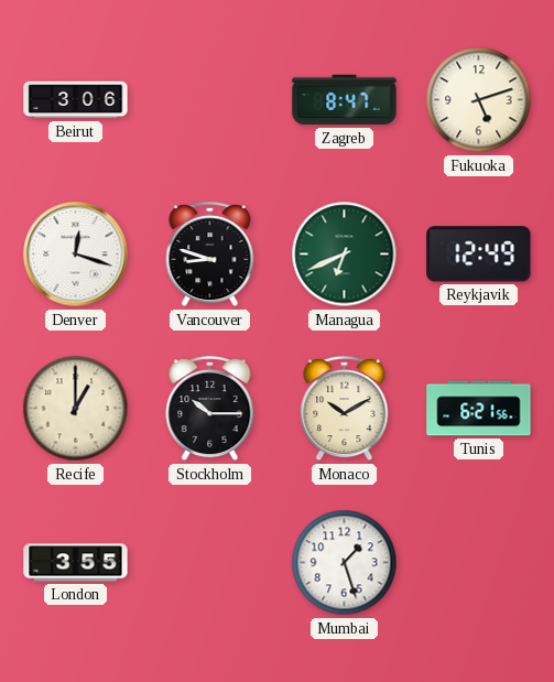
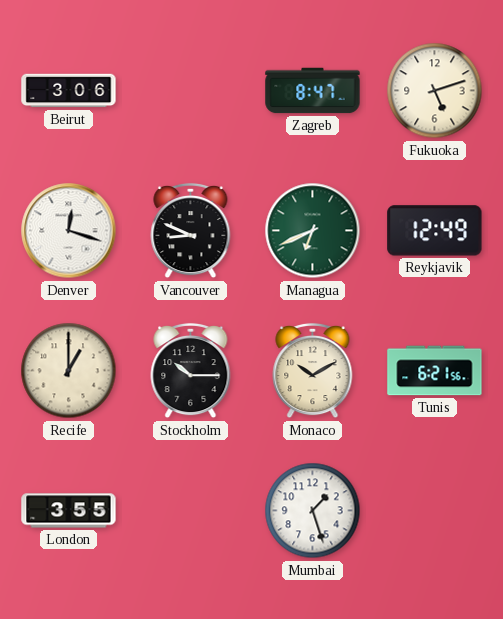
Vancouver: 8:48 -> 8:49 (191, 231)
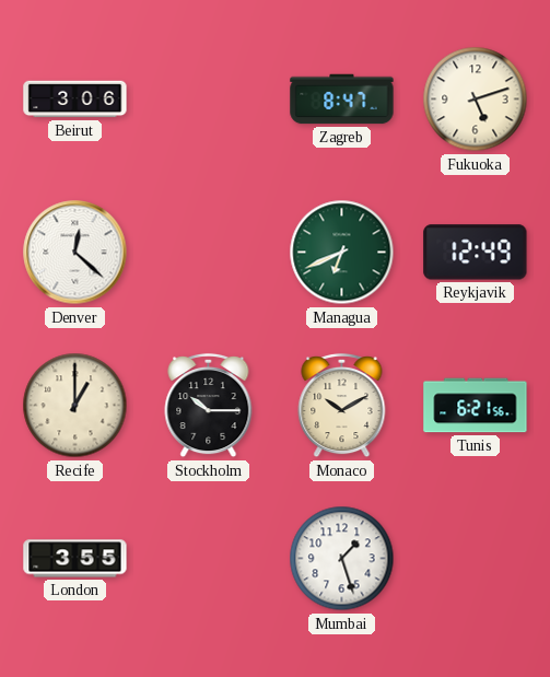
Denver: 12:18 -> 12:22 (75, 253)
Vancouver: 8:49 -> none (191, 231)
